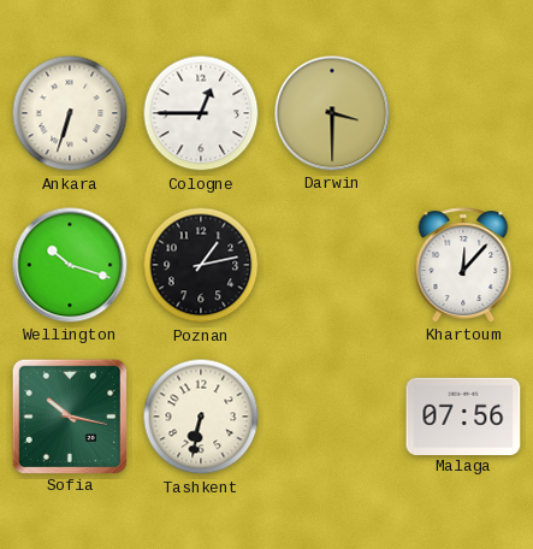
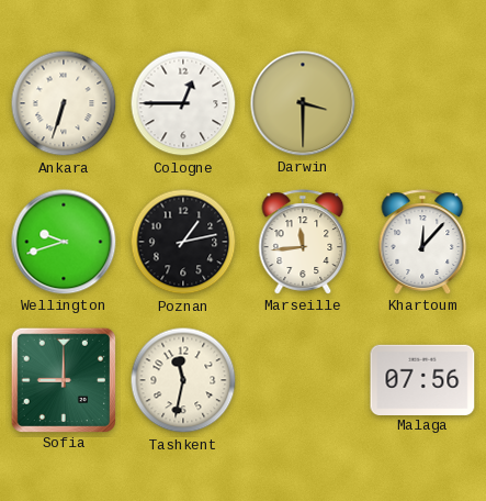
Wellington: 10:18 -> 9:42 (64, 242)
Marseille: none -> 11:44 (303, 242)
Sofia: 10:17 -> 9:00 (63, 379)
Tashkent: 6:32 -> 11:32 (183, 380)
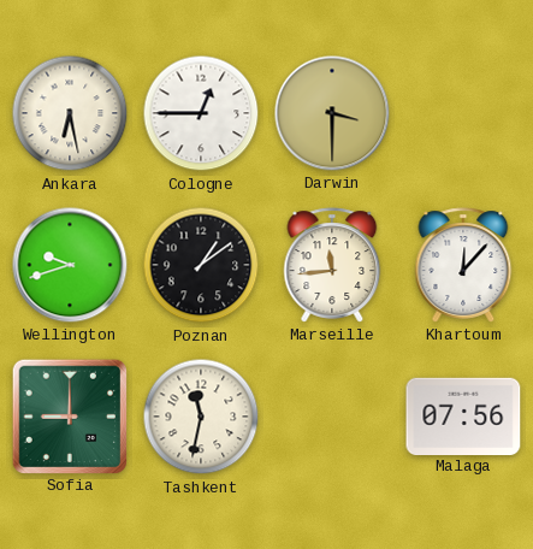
Ankara: 6:33 -> 6:28 (70, 113)
Poznan: 1:13 -> 1:09 (201, 265)
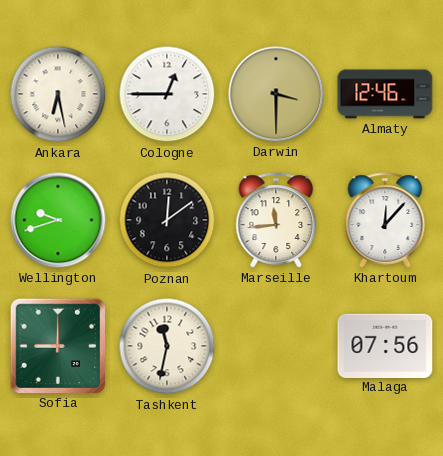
Almaty: none -> 12:46 (385, 94)
Poznan: 1:09 -> 12:09 (167, 220)
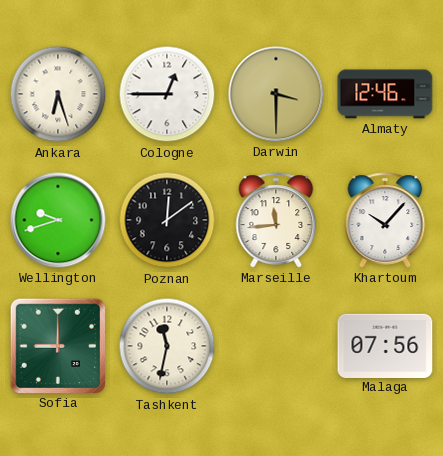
Ankara: 6:28 -> 6:27 (58, 94)
Khartoum: 12:07 -> 10:07 (385, 220)
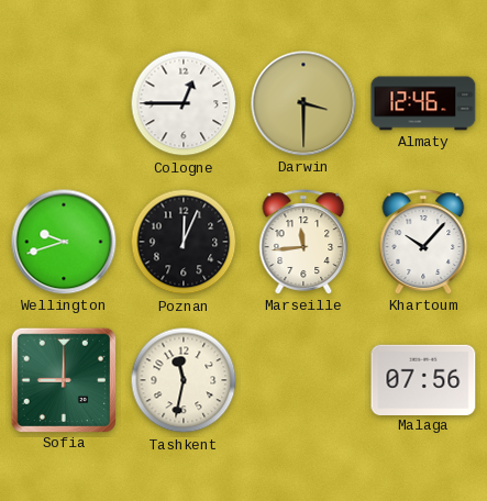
Ankara: 6:27 -> none (58, 94)
Poznan: 12:09 -> 12:04 (184, 242)
